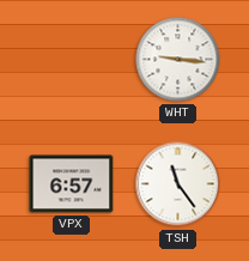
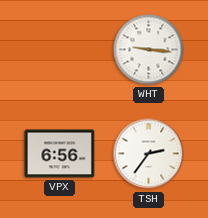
VPX: 6:57 -> 6:56 (60, 154)
TSH: 11:24 -> 2:36 (149, 154)
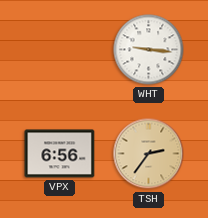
TSH dial: white -> champagne (149, 154)
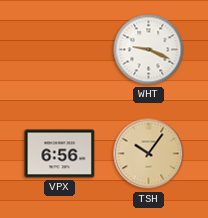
WHT: 9:16 -> 9:19 (149, 50)
TSH: 2:36 -> 10:06 (149, 154)
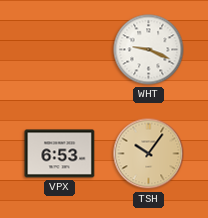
VPX: 6:56 -> 6:53 (60, 154)
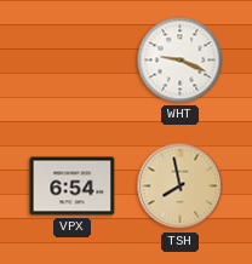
VPX: 6:53 -> 6:54 (73, 186)
TSH: 10:06 -> 7:58 (181, 186)
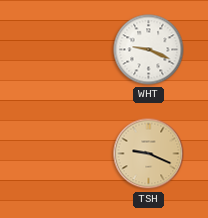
VPX: 6:54 -> none (73, 186)
TSH: 7:58 -> 9:19 (149, 154)
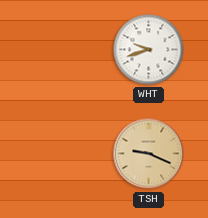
WHT: 9:19 -> 9:42 (149, 50)
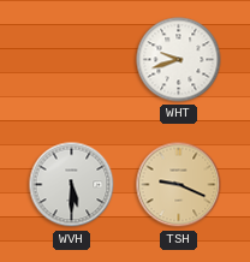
WVH: none -> 5:30 (72, 185)
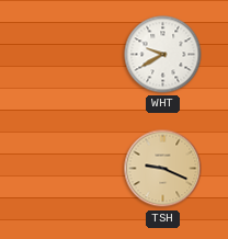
WHT: 9:42 -> 9:40 (163, 55)
WVH: 5:30 -> none (72, 185)
